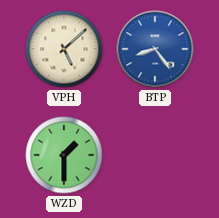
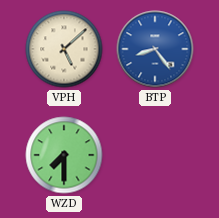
WZD: 1:30 -> 7:30 (64, 155)
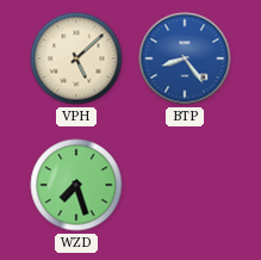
WZD: 7:30 -> 7:27 (76, 185)
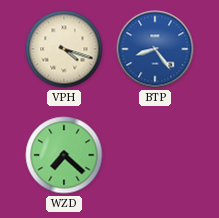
VPH: 5:08 -> 4:18 (64, 49)
WZD: 7:27 -> 7:22 (64, 155)
